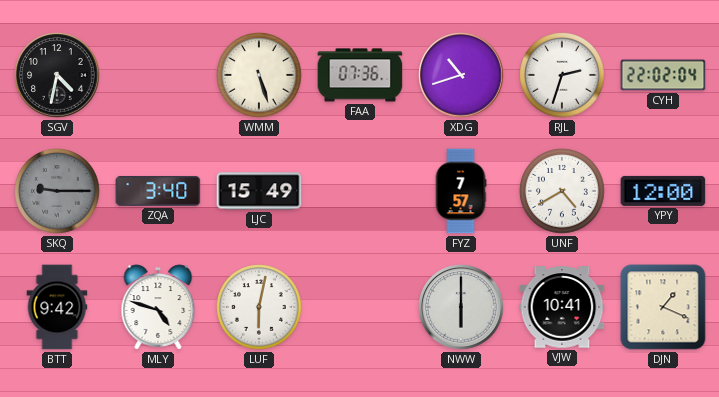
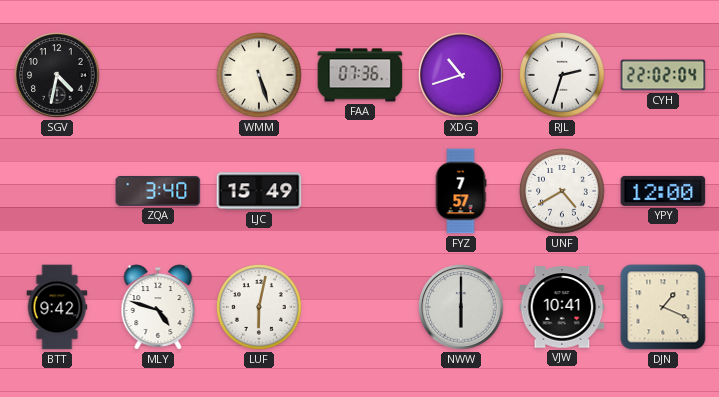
SKQ: 9:15 -> none (58, 192)
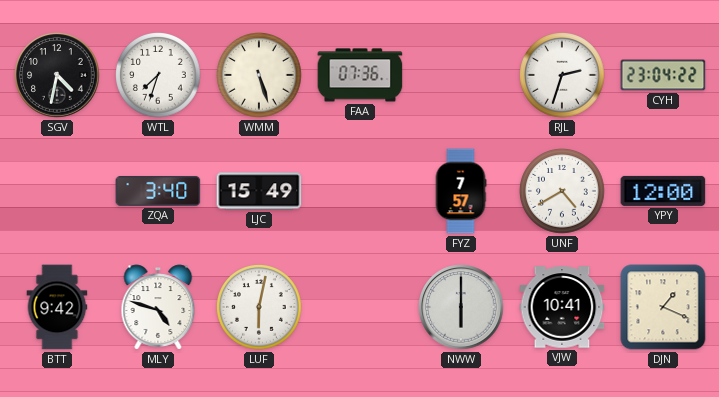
WTL: none -> 7:33 (159, 76)
XDG: 10:42 -> none (461, 75)
CYH: 22:02 -> 23:04 (663, 75)
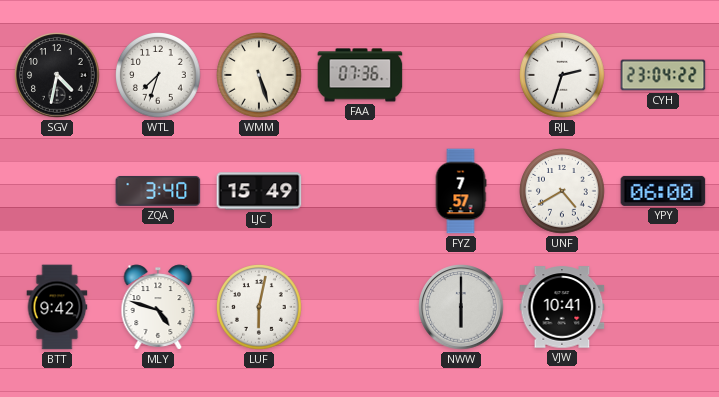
YPY: 12:00 -> 06:00 (663, 191)
DJN: 1:19 -> none (663, 307)
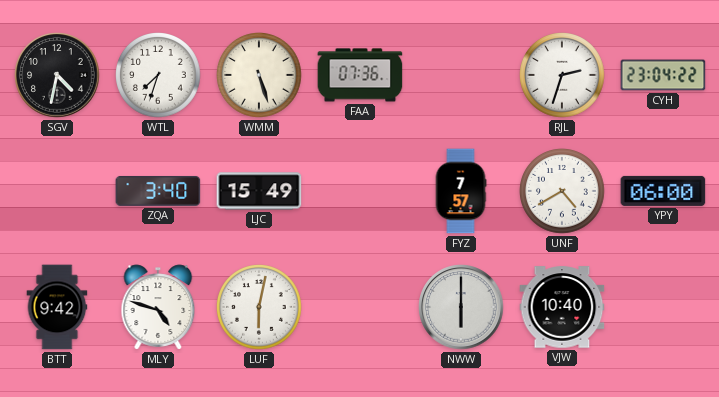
VJW: 10:41 -> 10:40 (562, 307)
